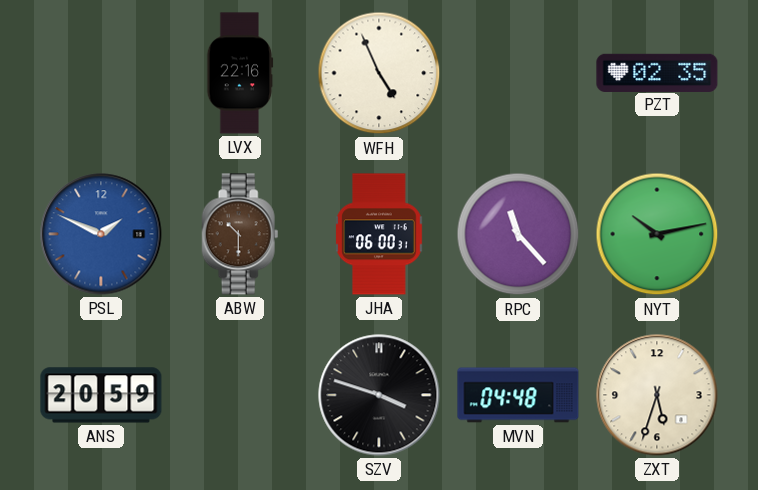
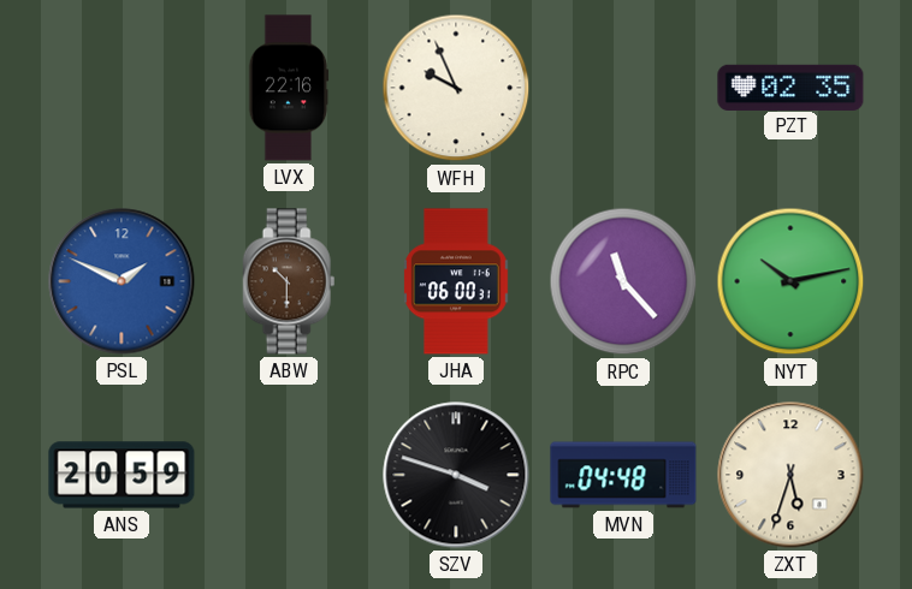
WFH: 4:56 -> 9:56 (456, 88)
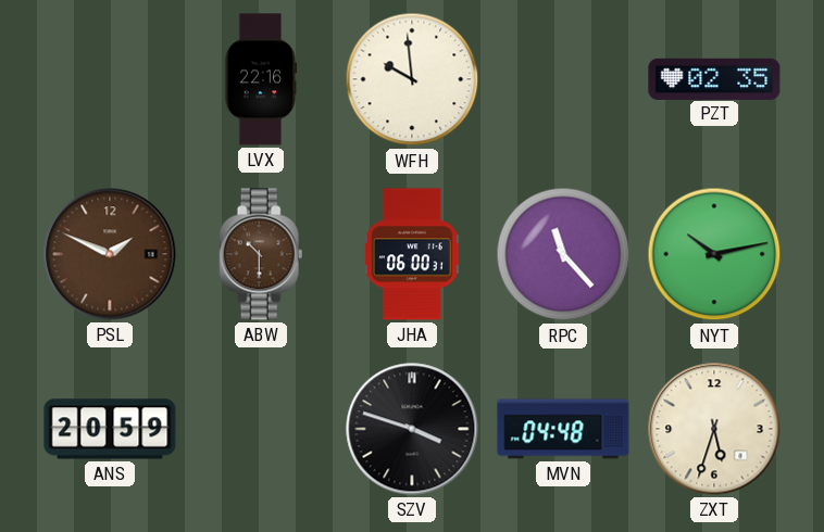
WFH: 9:56 -> 9:59 (412, 79)
PSL dial: blue -> brown (110, 254)
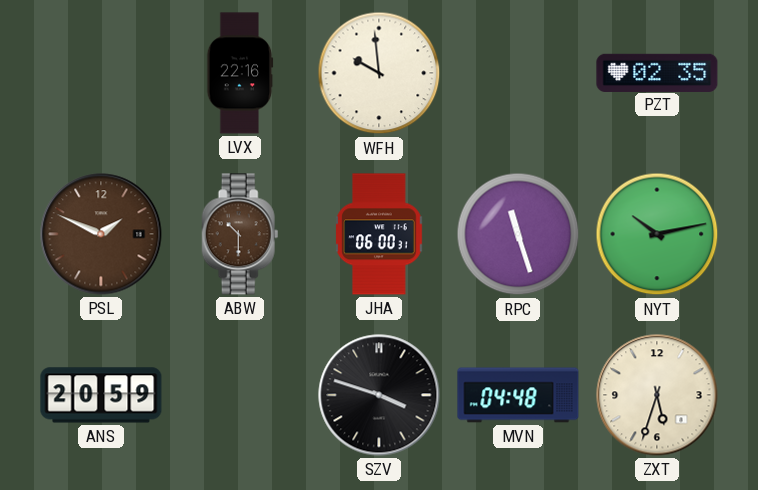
RPC: 11:23 -> 11:27 (518, 234)
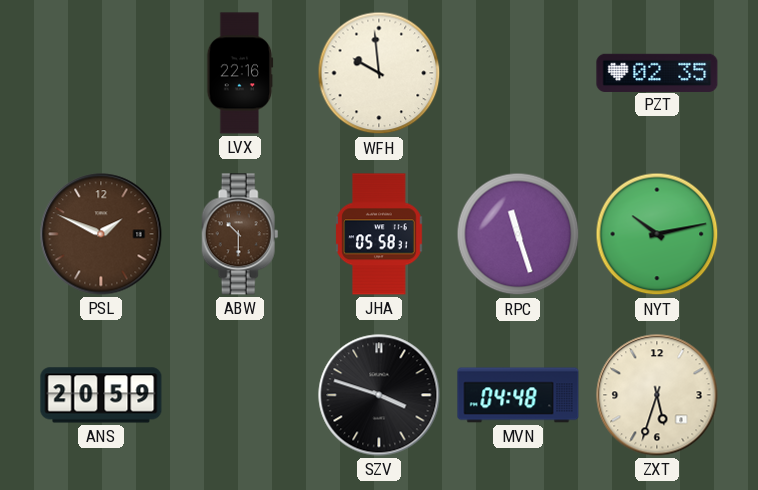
JHA: 06:00 -> 05:58 (379, 234)
